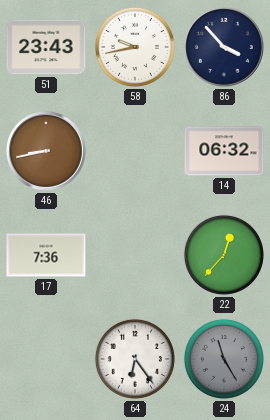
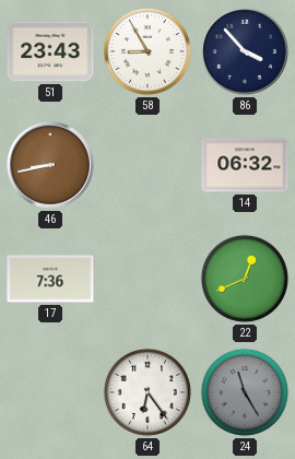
58: 9:43 -> 8:55 (147, 51)
22: 12:37 -> 12:41 (245, 279)
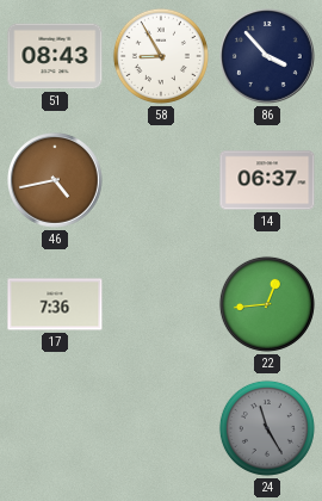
51: 23:43 -> 08:43 (55, 56)
46: 8:43 -> 4:43 (56, 181)
14: 06:32 -> 06:37 (267, 180)
22: 12:41 -> 12:44 (267, 304)
64: 6:24 -> none (147, 392)
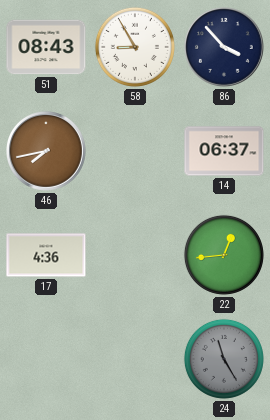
46: 4:43 -> 7:43 (47, 152)
17: 7:36 -> 4:36 (46, 255)
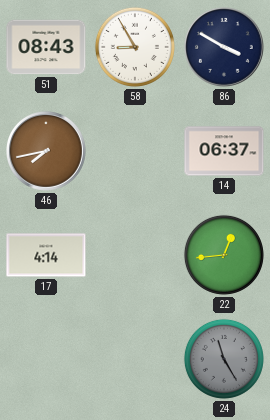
86: 3:53 -> 3:50 (225, 48)
17: 4:36 -> 4:14 (46, 255)
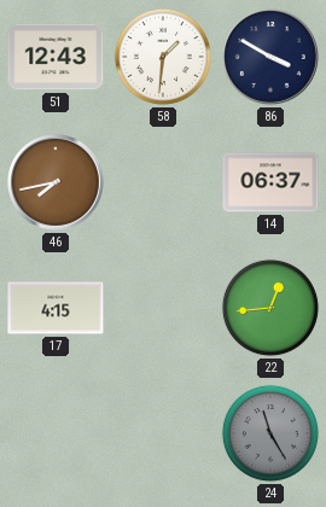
51: 08:43 -> 12:43 (56, 57)
58: 8:55 -> 1:31 (163, 57)
17: 4:14 -> 4:15 (56, 308)
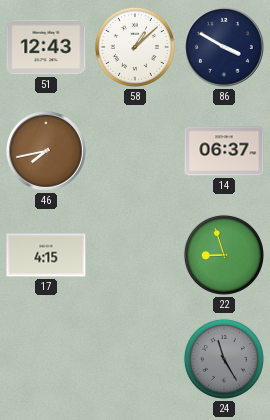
58: 1:31 -> 1:08 (135, 47)
22: 12:44 -> 8:57 (224, 255)
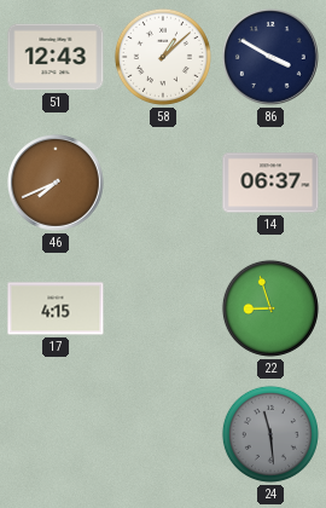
46: 7:43 -> 7:41 (57, 184)
24: 11:25 -> 11:29 (270, 434)
